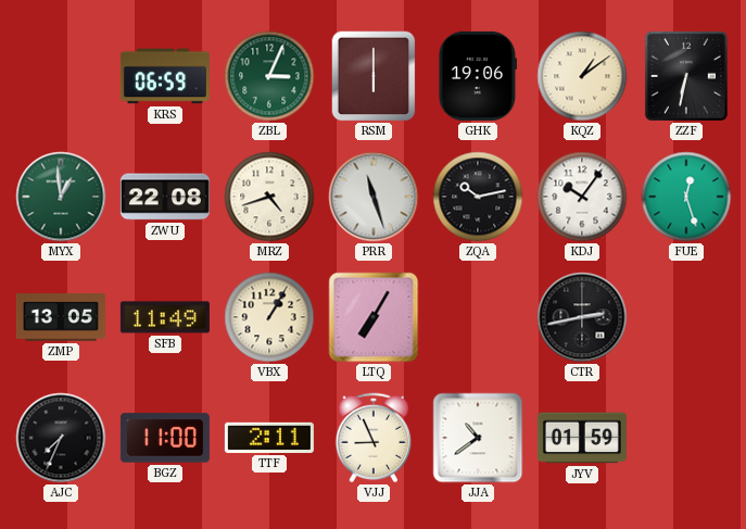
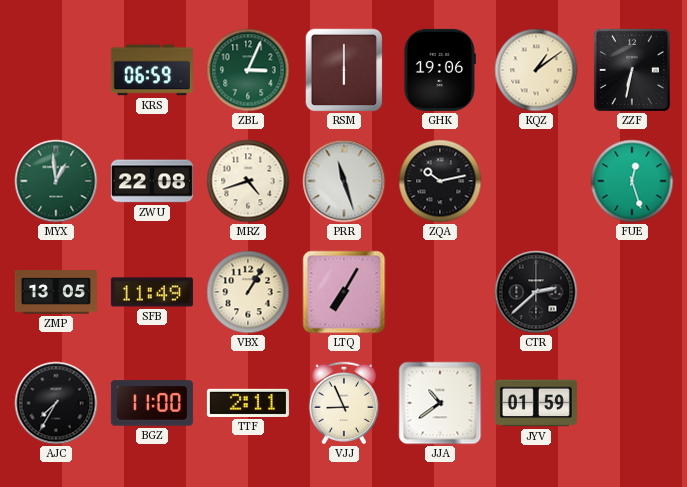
KDJ: 10:06 -> none (582, 197)
CTR: 2:43 -> 2:38 (536, 292)
AJC: 7:34 -> 7:35 (56, 403)
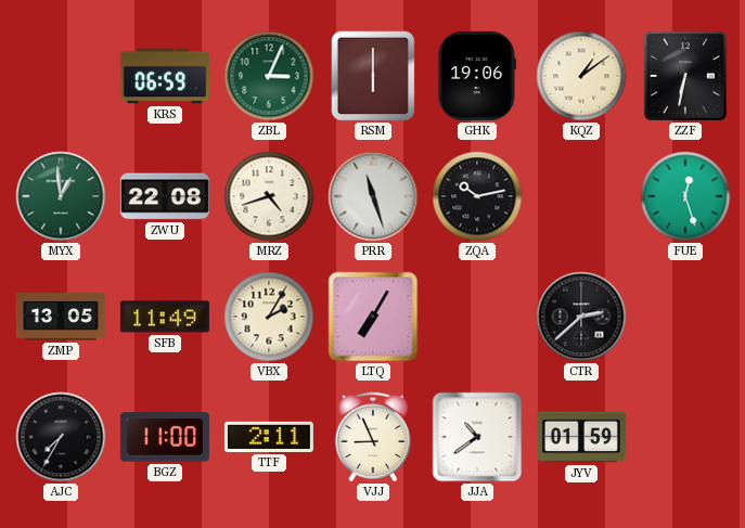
VBX: 1:05 -> 2:05 (269, 317)
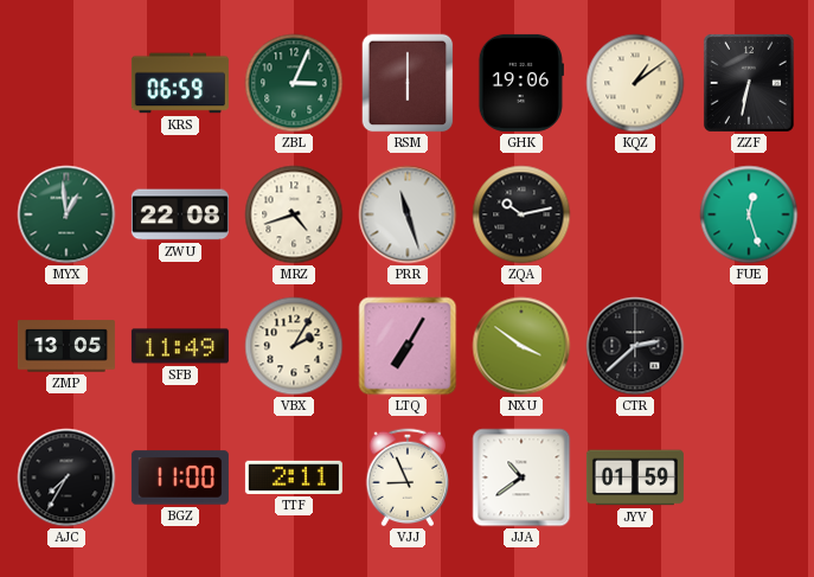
NXU: none -> 3:51 (521, 346)
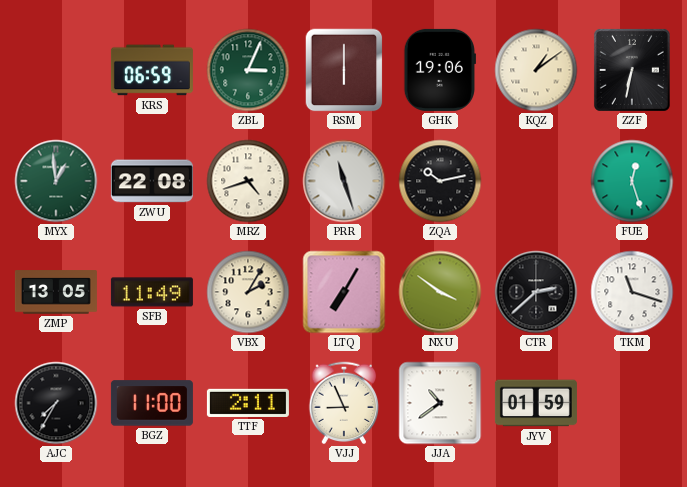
TKM: none -> 11:18 (632, 292)
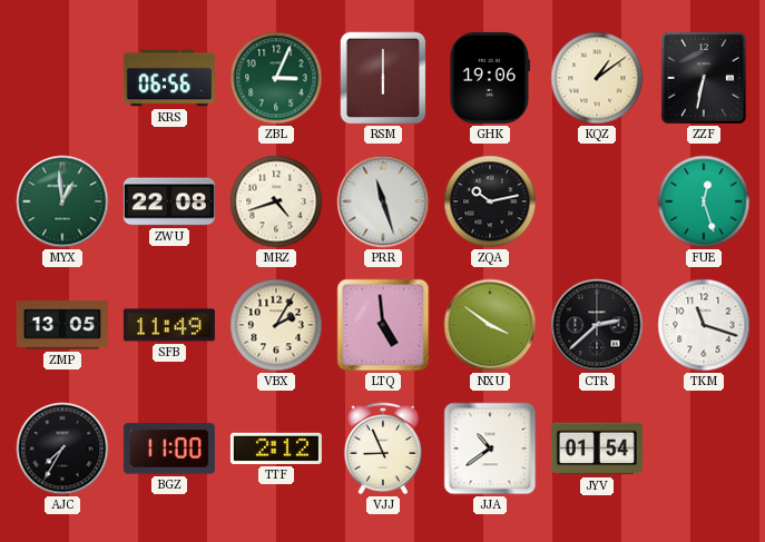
KRS: 06:59 -> 06:56 (169, 78)
LTQ: 7:05 -> 4:59 (383, 325)
TTF: 2:11 -> 2:12 (276, 449)
JYV: 01:59 -> 01:54 (597, 449)
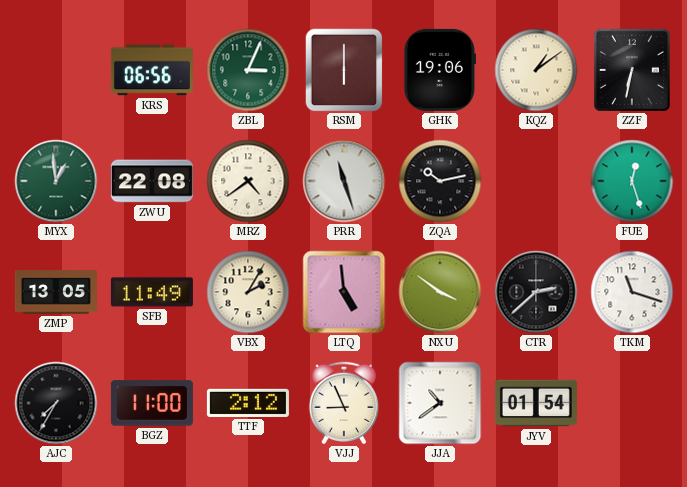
MRZ: 4:42 -> 4:39 (248, 181)
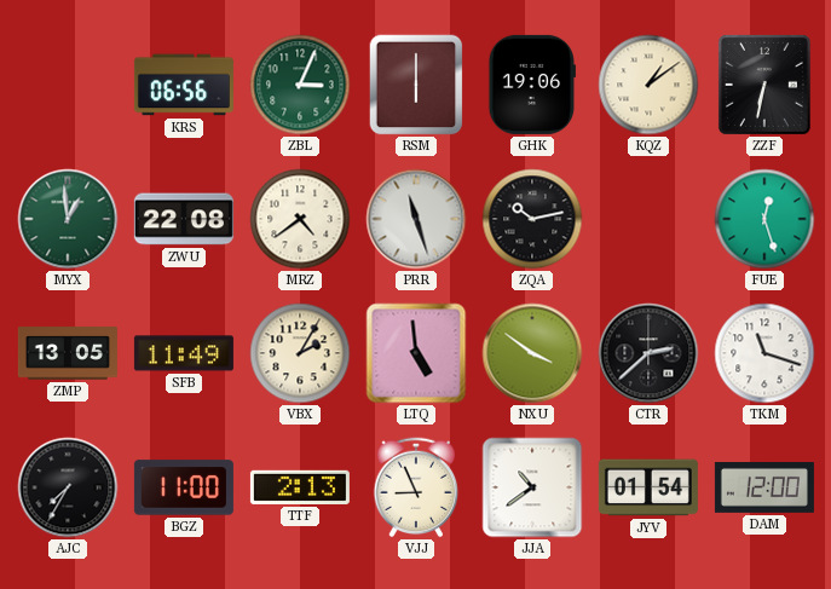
TTF: 2:12 -> 2:13 (300, 487)
DAM: none -> 12:00 (764, 489)
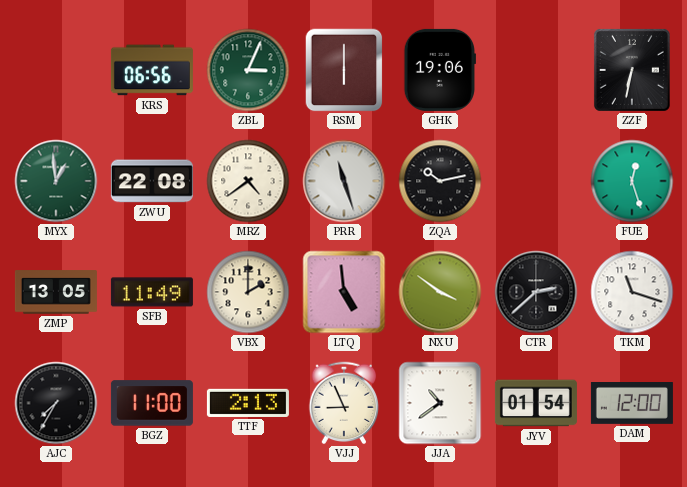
KQZ: 1:09 -> none (648, 85)
VBX: 2:05 -> 2:00 (248, 292)
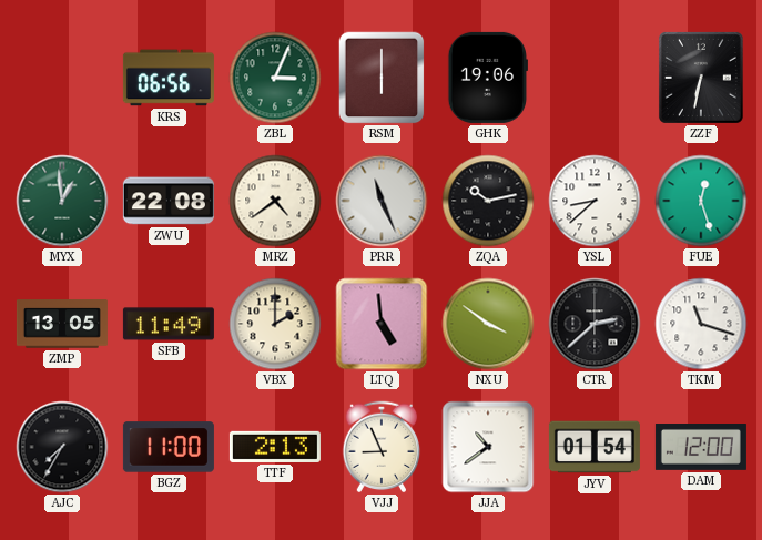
PRR: 11:27 -> 11:26 (382, 201)
YSL: none -> 8:38 (595, 201)
